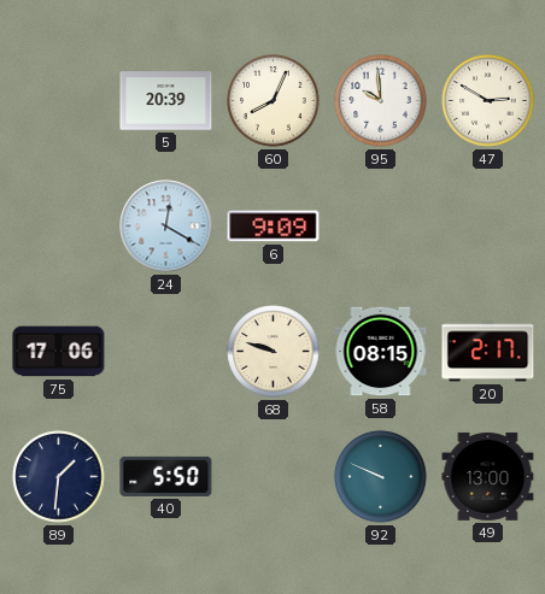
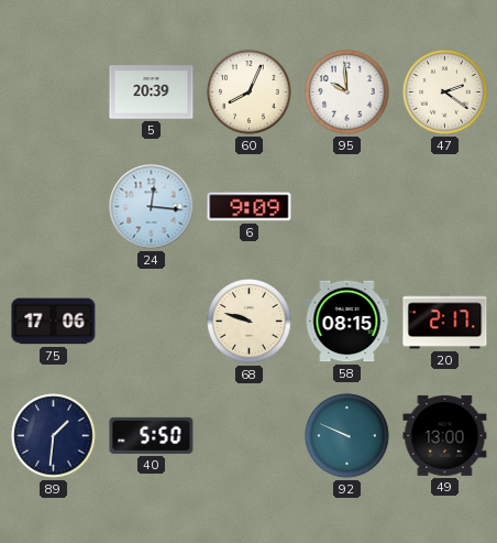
47: 2:50 -> 2:21 (445, 93)
24: 12:20 -> 12:16 (152, 207)
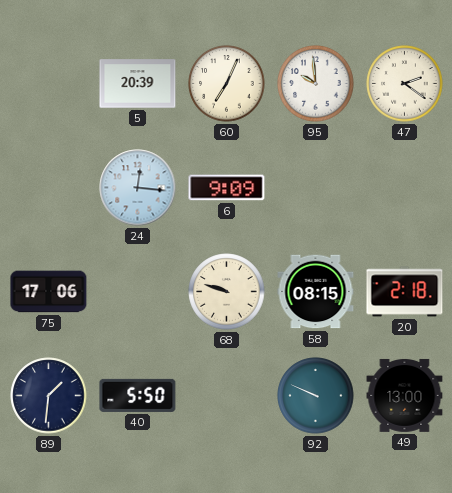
60: 8:04 -> 7:04 (227, 84)
20: 2:17 -> 2:18 (405, 292)
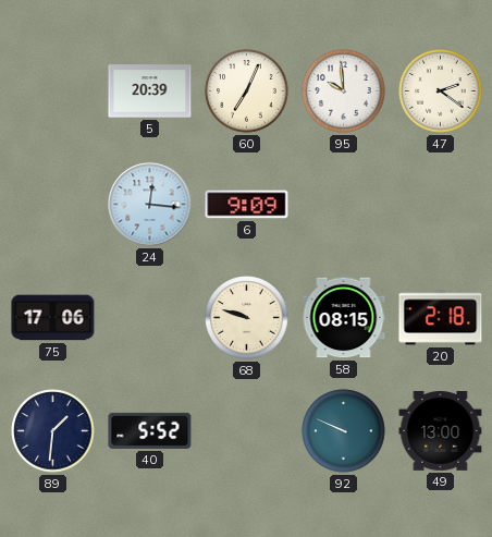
40: 5:50 -> 5:52 (150, 430)
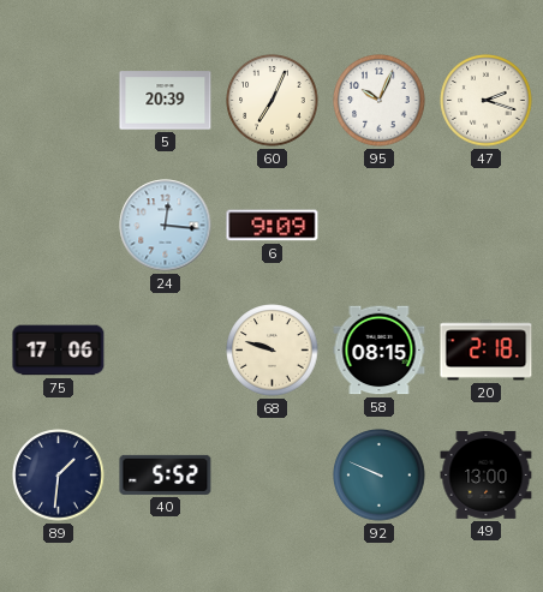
95: 9:59 -> 10:04 (380, 101)
47: 2:21 -> 2:18 (487, 101)
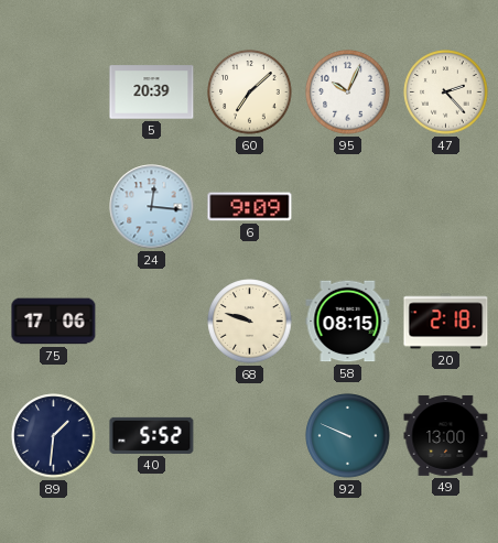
60: 7:04 -> 7:08 (250, 93)
47: 2:18 -> 2:23 (446, 93)
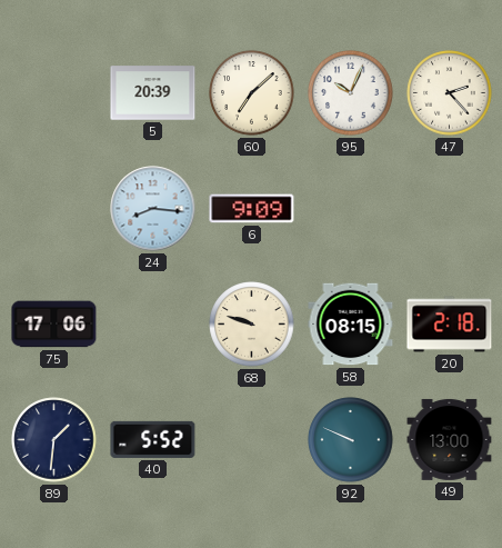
24: 12:16 -> 8:16 (153, 209)
